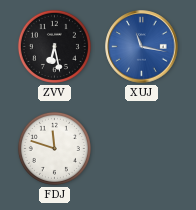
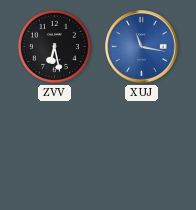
FDJ: 11:48 -> none (54, 148)
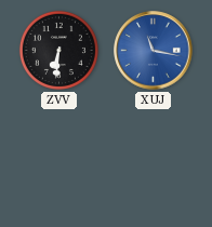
ZVV: 6:28 -> 6:31 (58, 50)
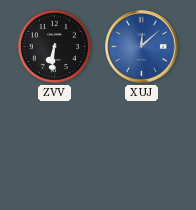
XUJ: 11:17 -> 12:08 (142, 47)
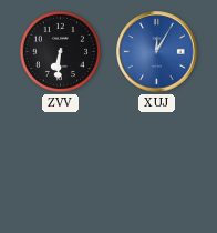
XUJ: 12:08 -> 12:05 (157, 52)
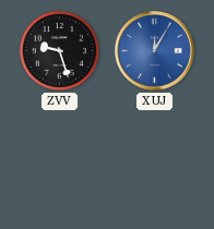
ZVV: 6:31 -> 9:27 (59, 50)
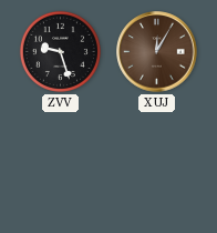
XUJ dial: blue -> brown (157, 52)
